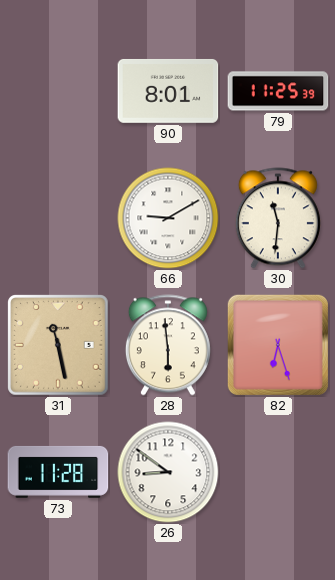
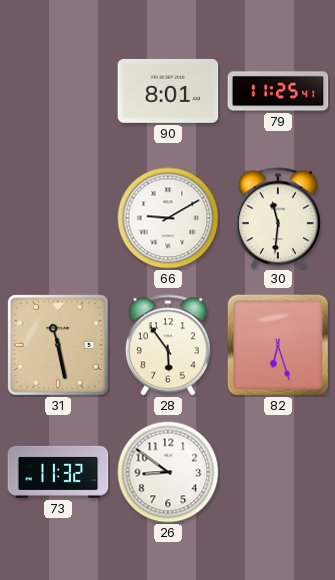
79: 11:25:39 -> 11:25:41 (278, 91)
28: 5:59 -> 5:54 (168, 345)
73: 11:28 -> 11:32 (58, 472)
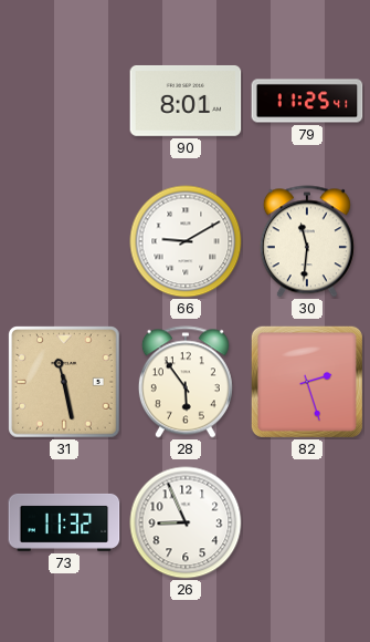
82: 6:27 -> 2:27 (307, 382)
26: 8:51 -> 8:56 (186, 522)
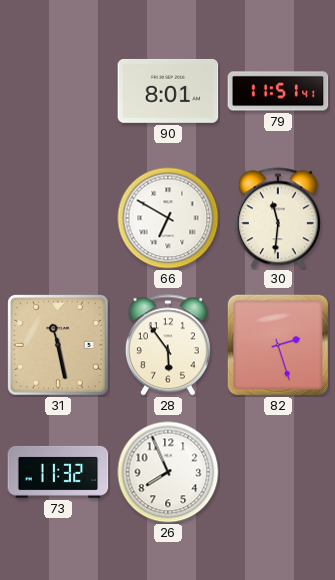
79: 11:25 -> 11:51 (278, 91)
66: 9:10 -> 6:50 (168, 218)
26: 8:56 -> 7:56 (168, 472)
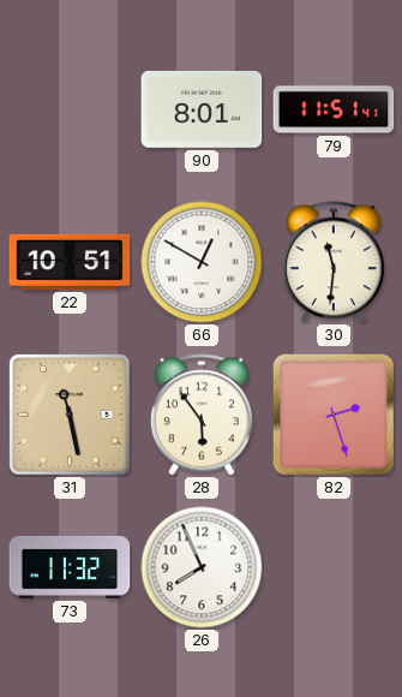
22: none -> 10:51 (70, 262)
66: 6:50 -> 12:50 (202, 262)
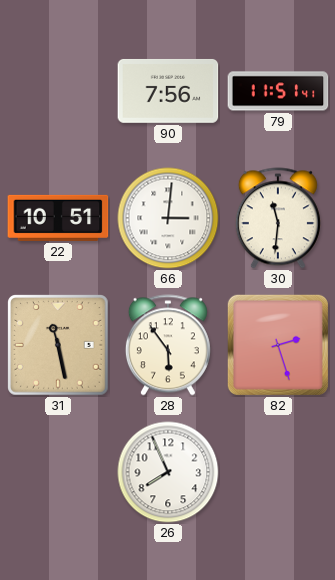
90: 8:01 -> 7:56 (168, 91)
66: 12:50 -> 3:01 (168, 218)
73: 11:32 -> none (70, 567)
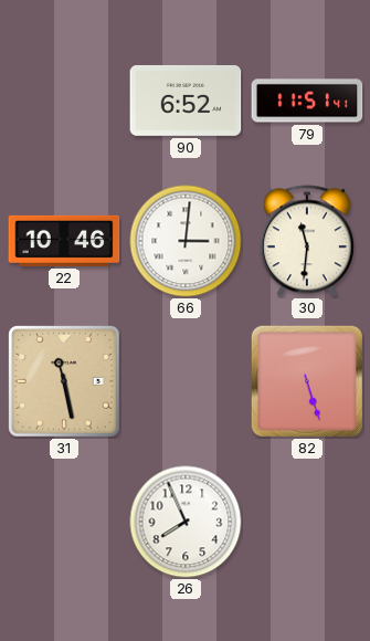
90: 7:56 -> 6:52 (186, 101)
22: 10:51 -> 10:46 (64, 241)
28: 5:54 -> none (168, 345)
82: 2:27 -> 5:27 (307, 381)
